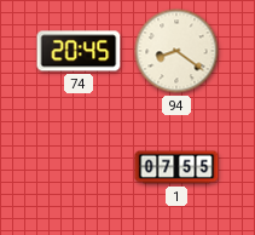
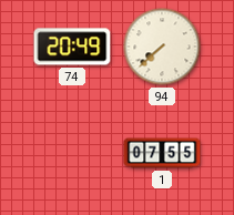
74: 20:45 -> 20:49 (72, 47)
94: 8:21 -> 7:38 (162, 47)
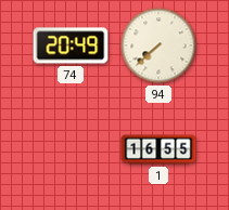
1: 07:55 -> 16:55 (158, 149)
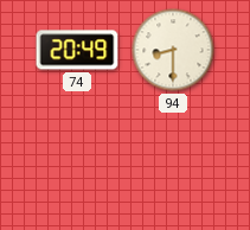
94: 7:38 -> 8:30 (173, 50)
1: 16:55 -> none (158, 149)
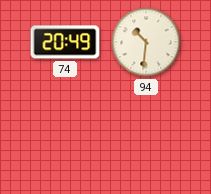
94: 8:30 -> 10:31 (146, 42)
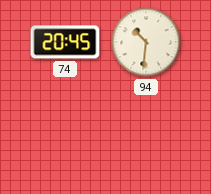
74: 20:49 -> 20:45 (65, 42)
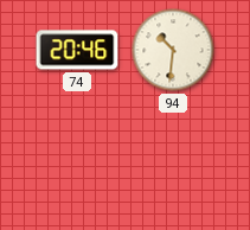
74: 20:45 -> 20:46 (77, 50)
